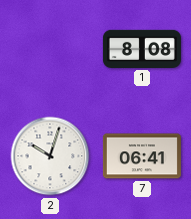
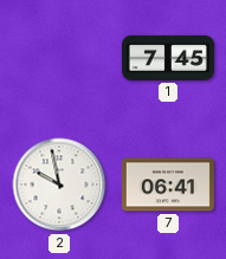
1: 8:08 -> 7:45 (168, 58)
2: 10:03 -> 9:58 (59, 184)
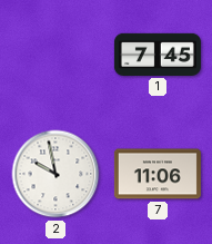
7: 06:41 -> 11:06 (158, 174)
